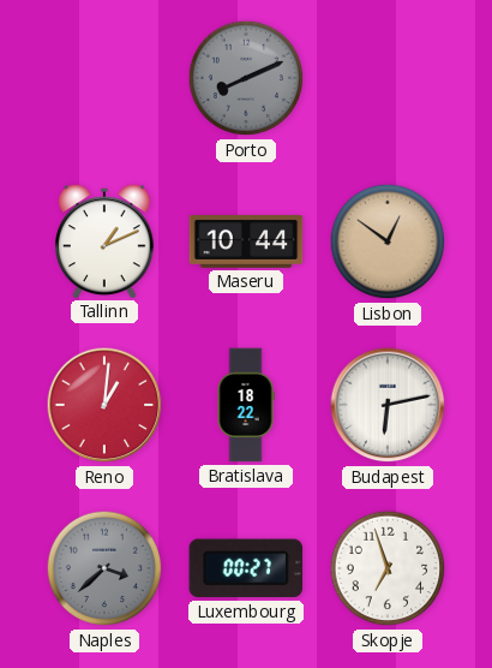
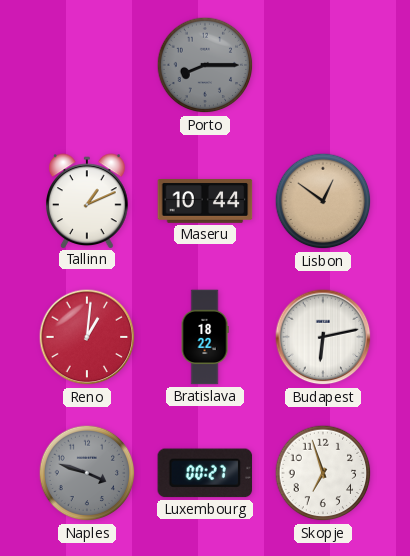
Porto: 8:11 -> 8:15 (205, 65)
Naples: 3:38 -> 3:48 (87, 473)
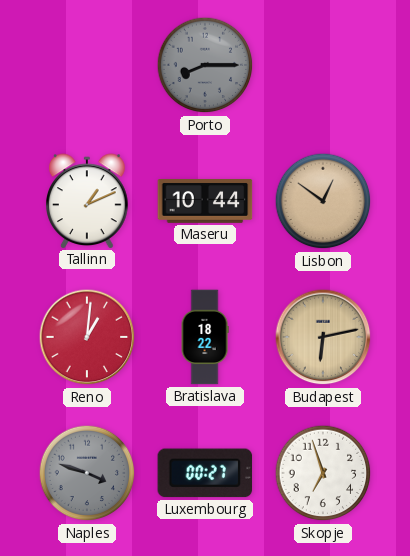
Budapest dial: white -> champagne (323, 337)
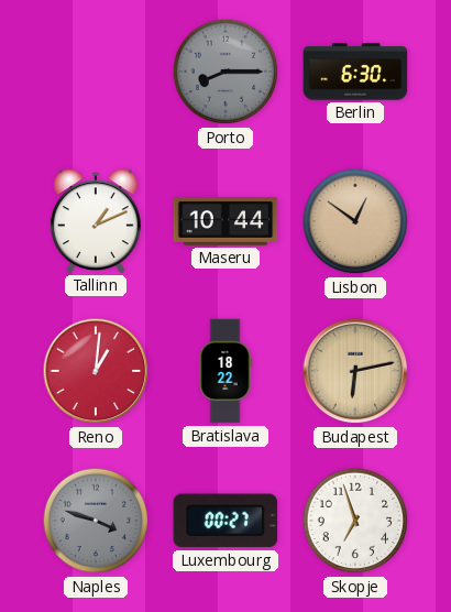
Berlin: none -> 6:30 (355, 72)
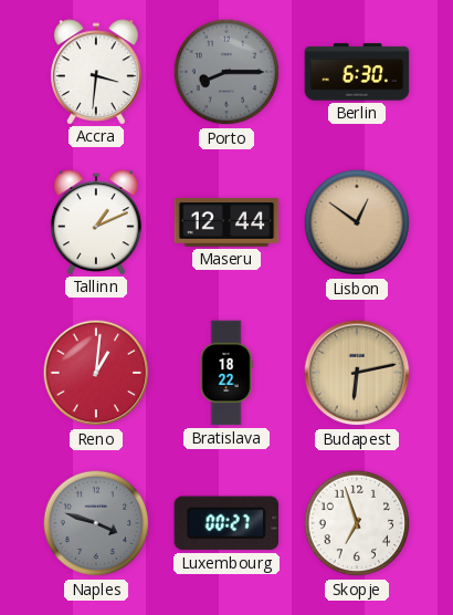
Accra: none -> 3:31 (97, 72)
Maseru: 10:44 -> 12:44 (227, 223)
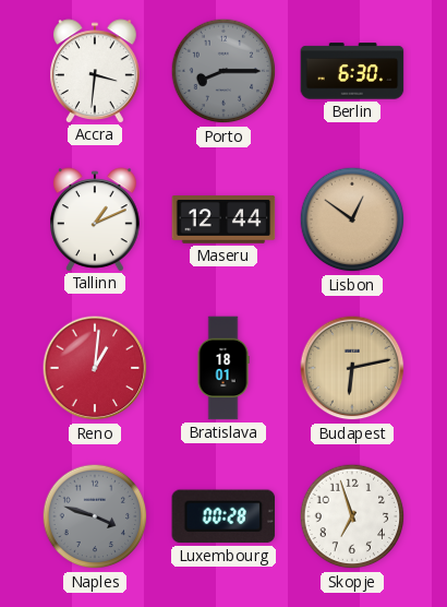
Bratislava: 18:22 -> 18:01 (224, 368)
Luxembourg: 00:27 -> 00:28 (224, 516)
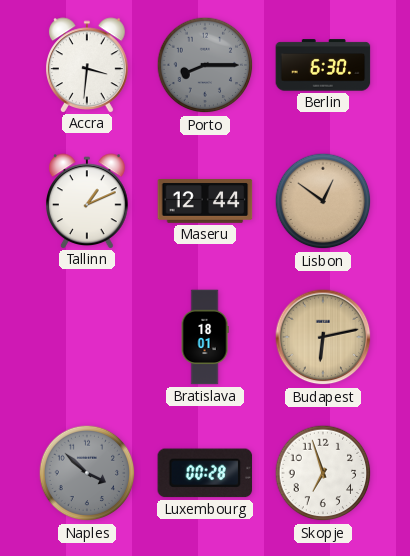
Reno: 1:01 -> none (95, 368)
Naples: 3:48 -> 3:52 (87, 473)
